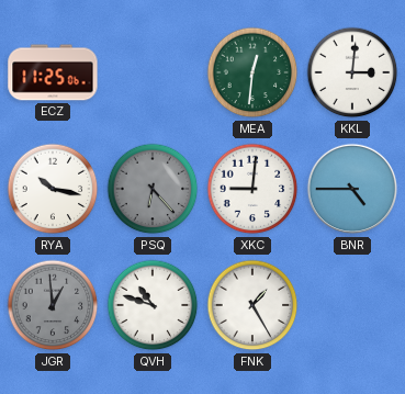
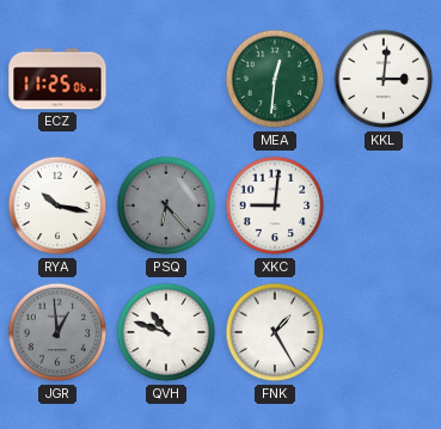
BNR: 4:45 -> none (352, 189)
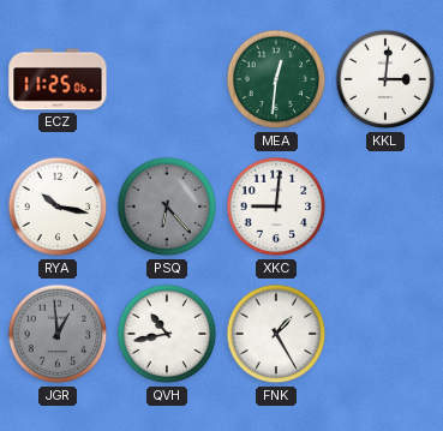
QVH: 10:48 -> 10:43 (167, 334)
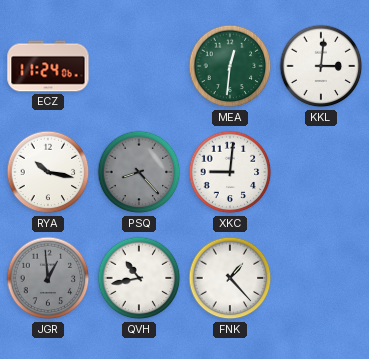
ECZ: 11:25 -> 11:24 (48, 66)
PSQ: 6:23 -> 8:23 (139, 172)
FNK: 1:25 -> 1:23 (230, 278)
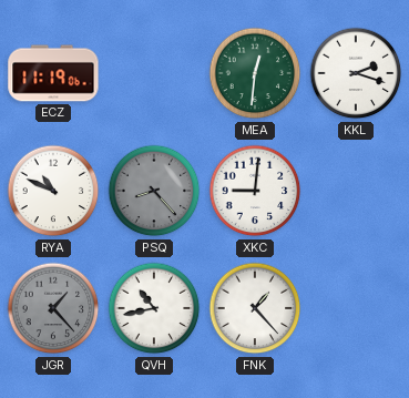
ECZ: 11:24 -> 11:19 (53, 73)
KKL: 3:01 -> 2:18 (356, 73)
RYA: 10:17 -> 10:49 (53, 191)
JGR: 12:59 -> 1:23 (53, 308)
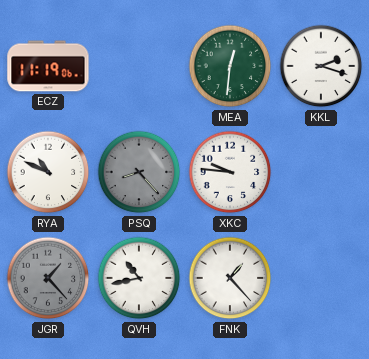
XKC: 9:01 -> 9:46 (230, 172)
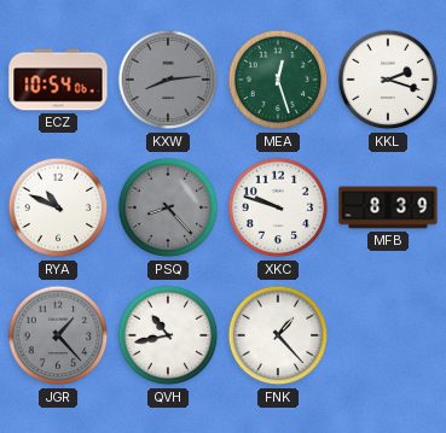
ECZ: 11:19 -> 10:54 (58, 80)
KXW: none -> 8:14 (168, 80)
MEA: 12:31 -> 12:27 (278, 80)
XKC: 9:46 -> 9:48 (278, 207)
MFB: none -> 8:39 (388, 207)
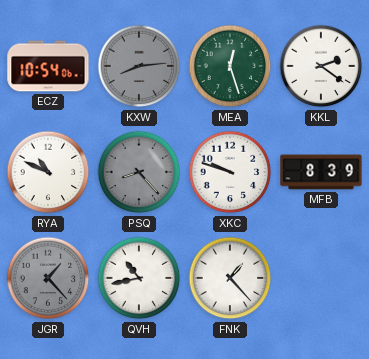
KKL: 2:18 -> 2:21 (321, 66)
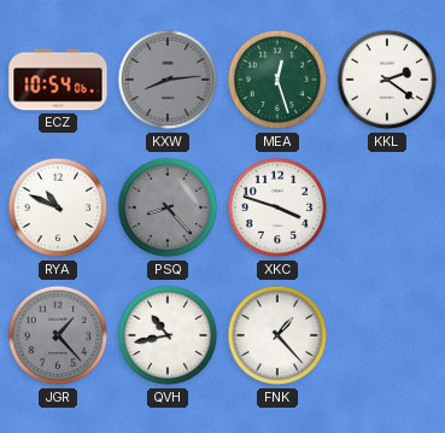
XKC: 9:48 -> 3:48 (277, 207)
MFB: 8:39 -> none (321, 172)
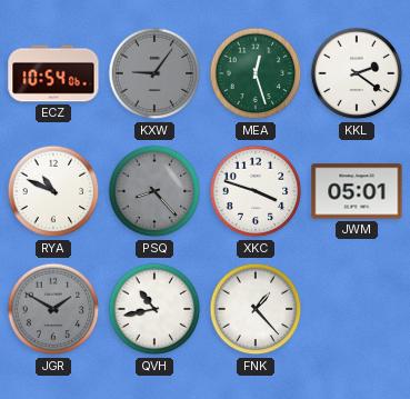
KXW: 8:14 -> 9:06 (154, 73)
JWM: none -> 05:01 (357, 191)
JGR: 1:23 -> 1:50 (53, 309)
